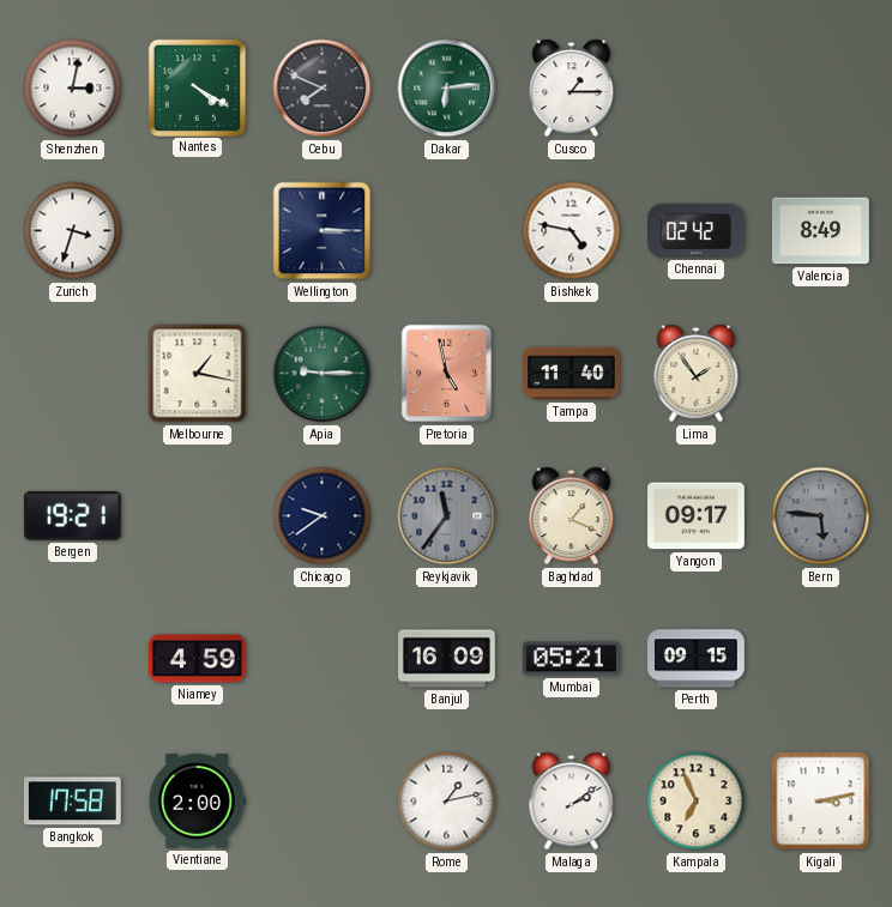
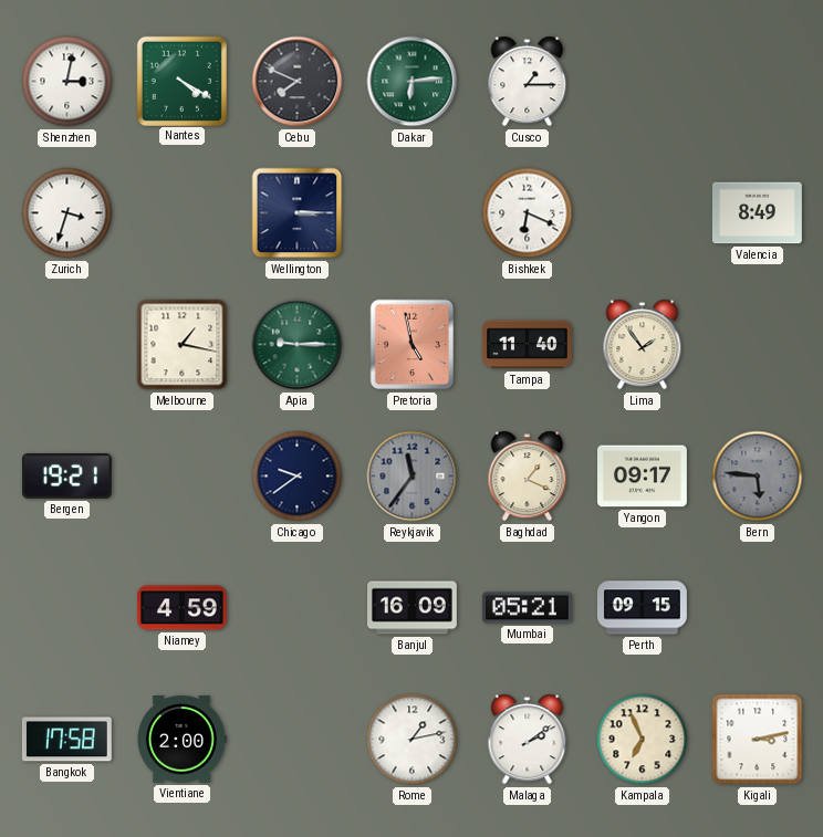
Bishkek: 4:47 -> 6:19 (528, 213)
Chennai: 02:42 -> none (697, 230)
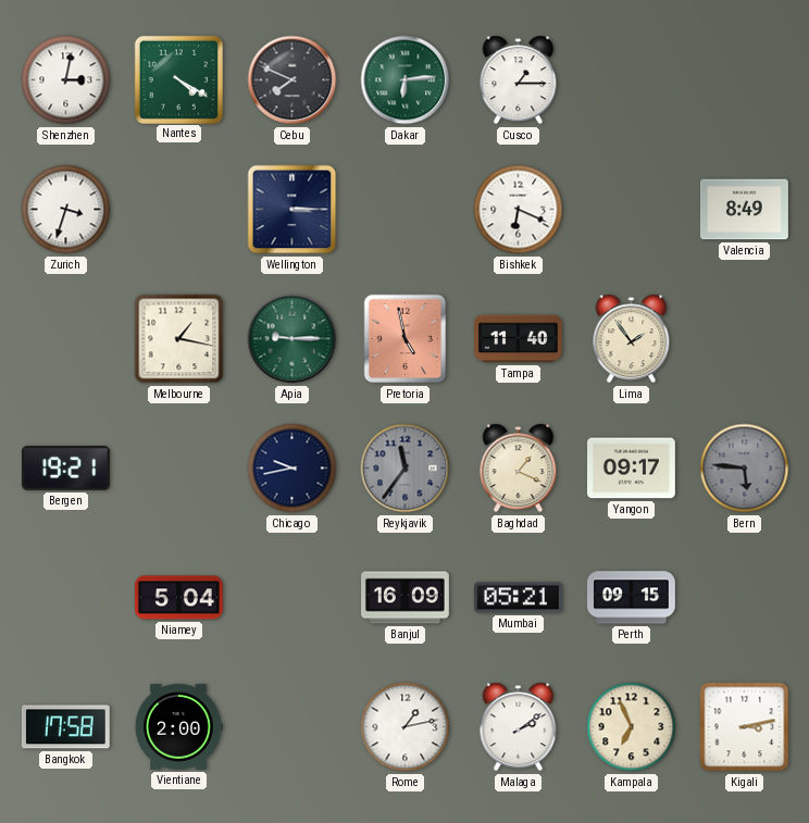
Chicago: 9:39 -> 9:43 (293, 469)
Niamey: 4:59 -> 5:04 (178, 598)
